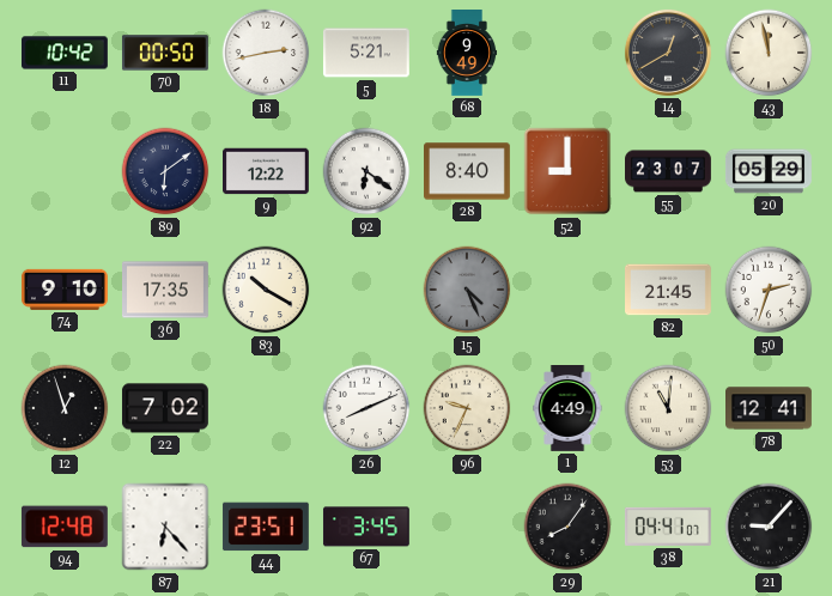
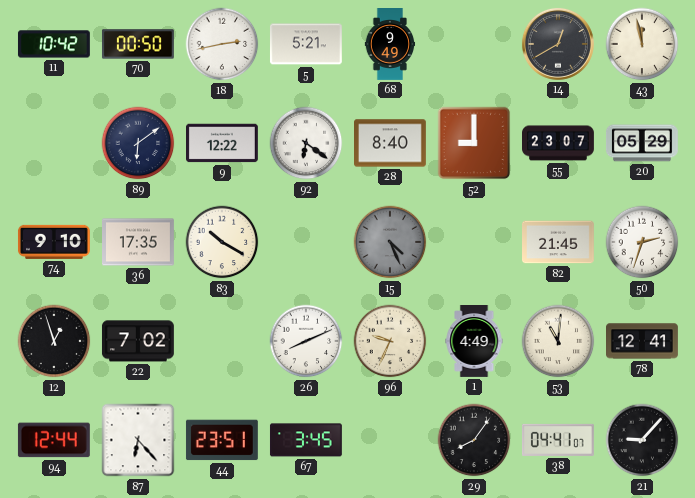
94: 12:48 -> 12:44 (54, 440)
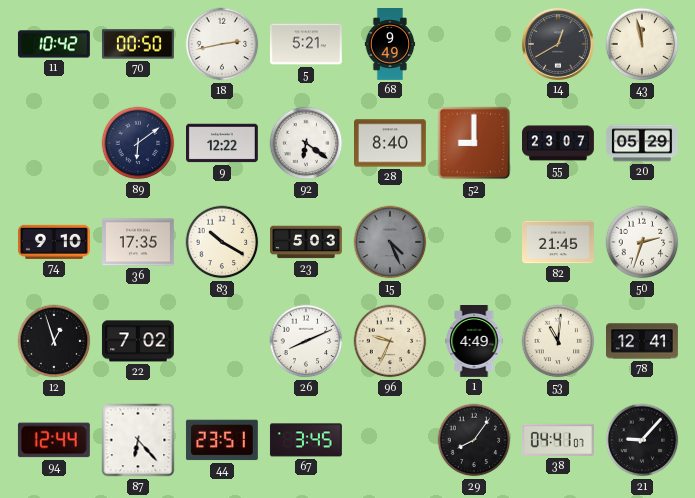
23: none -> 5:03 (307, 242)
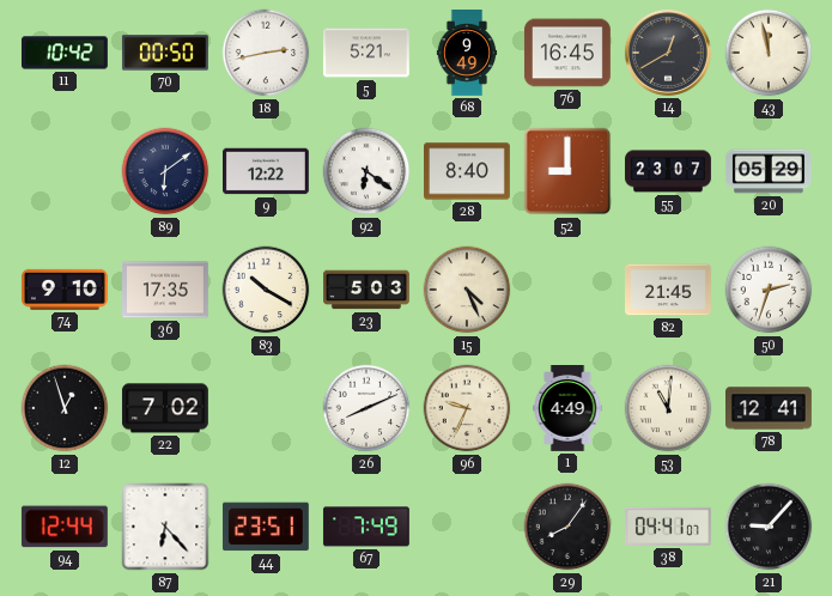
76: none -> 16:45 (567, 53)
15 dial: grey -> cream (467, 290)
67: 3:45 -> 7:49 (366, 527)
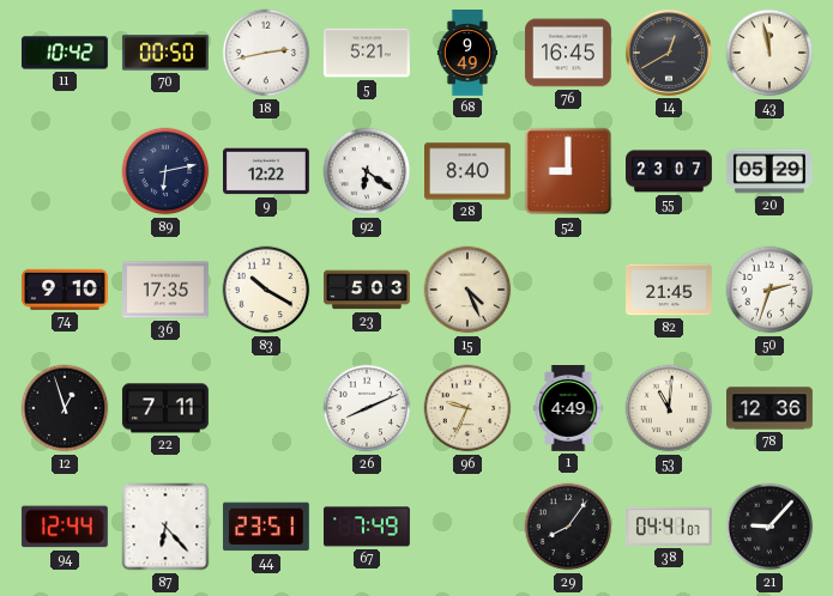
89: 6:09 -> 6:13 (165, 171)
22: 7:02 -> 7:11 (165, 408)
78: 12:41 -> 12:36 (771, 408)
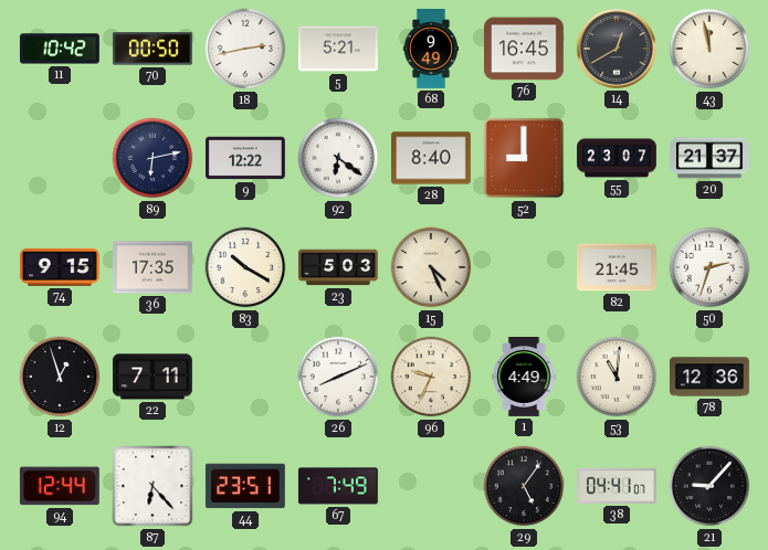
20: 05:29 -> 21:37 (709, 158)
74: 9:10 -> 9:15 (60, 267)
29: 8:06 -> 5:06 (524, 486)
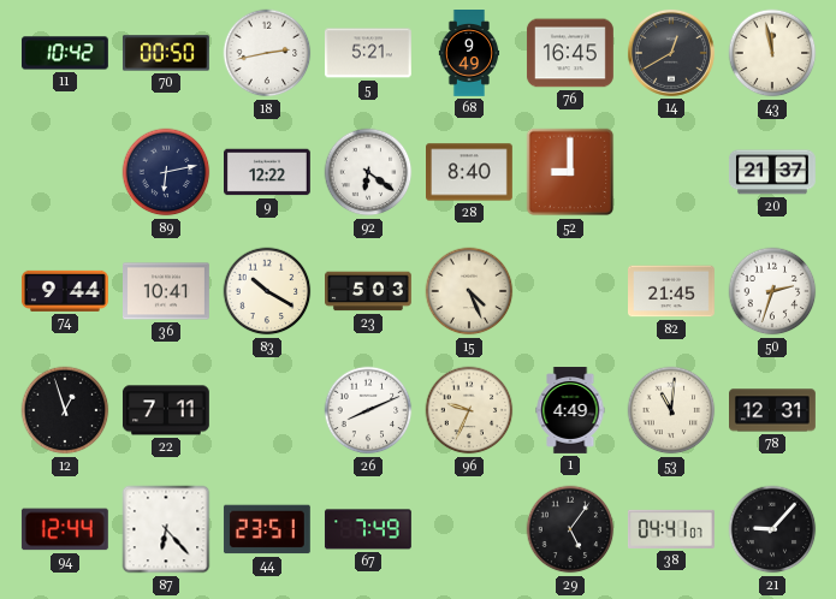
55: 23:07 -> none (618, 158)
74: 9:15 -> 9:44 (65, 291)
36: 17:35 -> 10:41 (167, 291)
78: 12:36 -> 12:31 (773, 410)
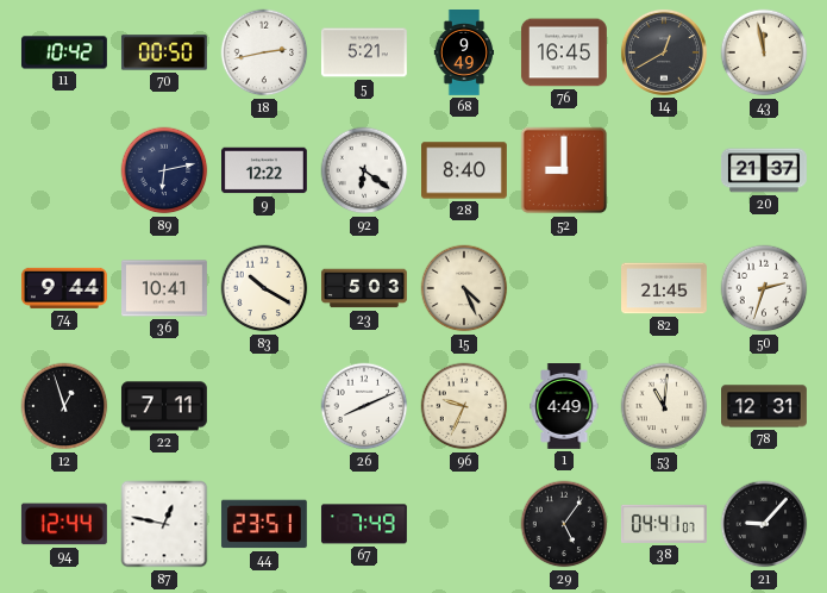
87: 6:23 -> 12:47 (164, 524)
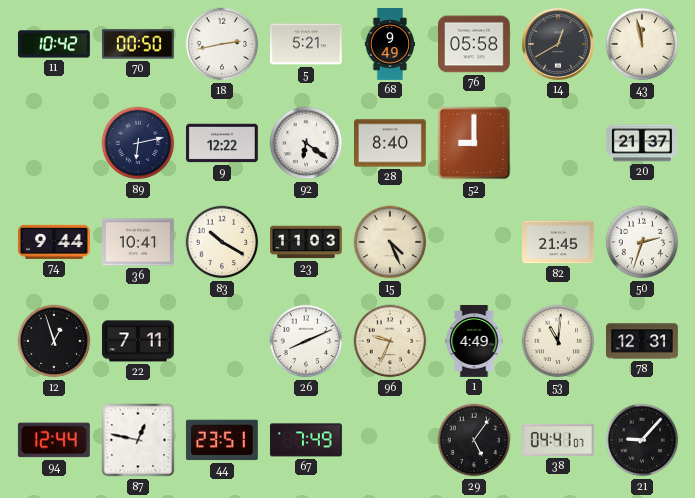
76: 16:45 -> 05:58 (474, 44)
23: 5:03 -> 11:03 (307, 242)
